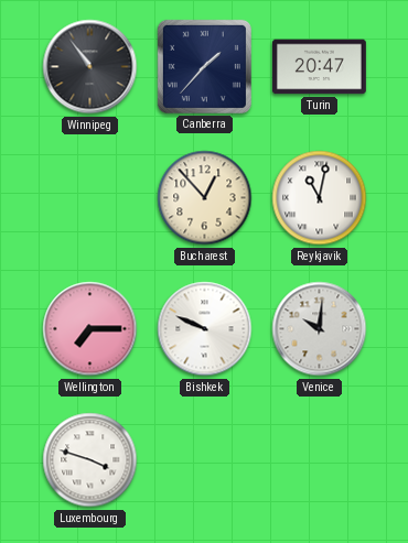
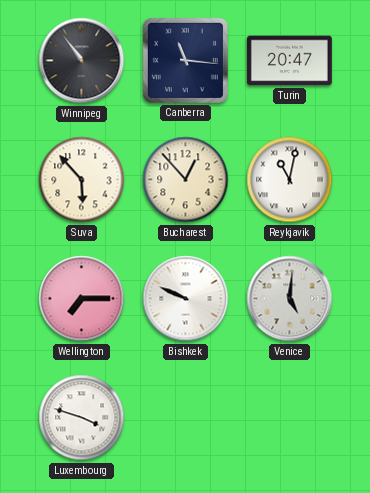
Canberra: 1:37 -> 11:16 (185, 60)
Suva: none -> 5:53 (82, 180)
Venice: 10:01 -> 5:01 (290, 299)
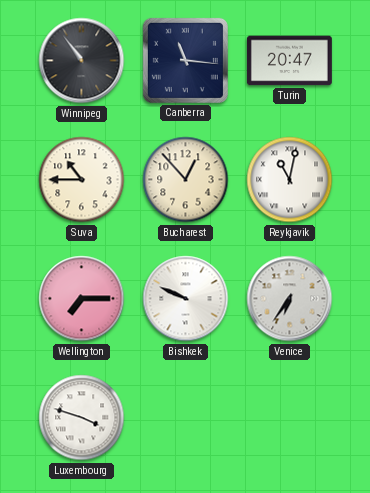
Suva: 5:53 -> 10:45 (82, 180)
Venice: 5:01 -> 6:36 (290, 299)
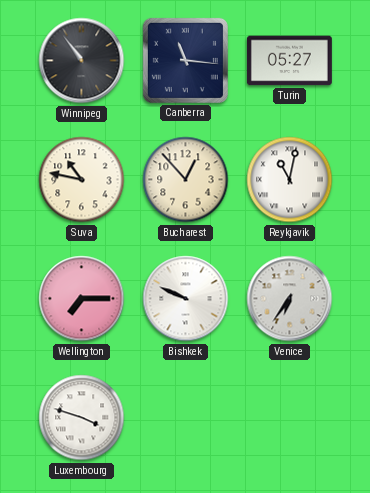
Turin: 20:47 -> 05:27 (289, 61)
Suva: 10:45 -> 10:47 (82, 180)
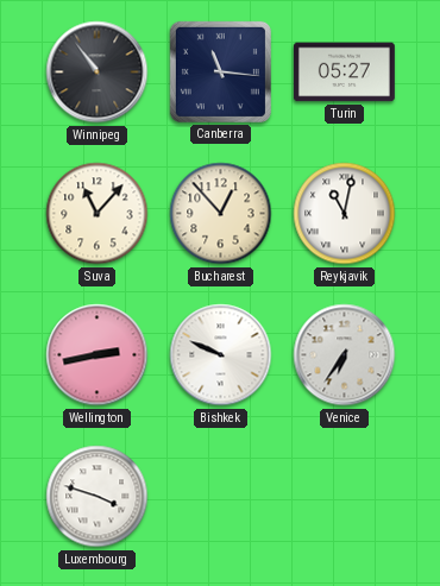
Suva: 10:47 -> 11:07 (98, 214)
Wellington: 7:15 -> 2:43 (98, 355)
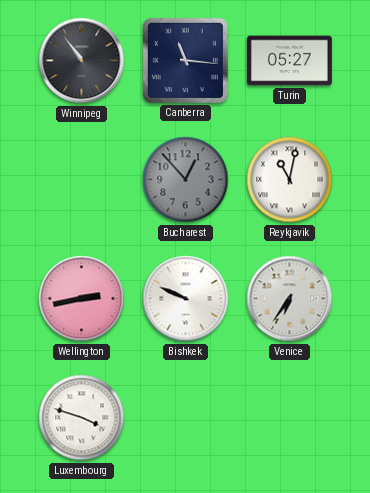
Suva: 11:07 -> none (98, 214)
Bucharest dial: cream -> grey (186, 180)
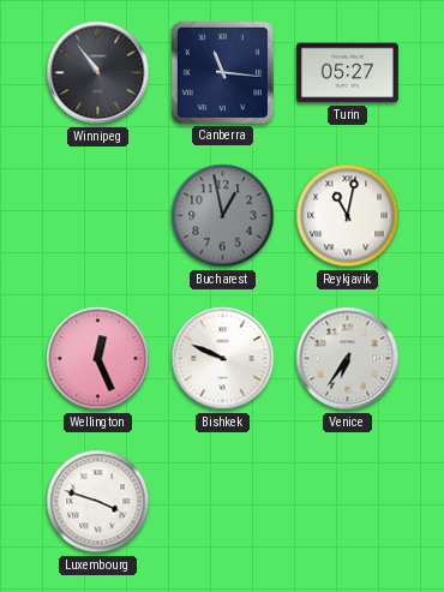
Bucharest: 12:53 -> 12:58 (223, 216)
Wellington: 2:43 -> 12:26 (98, 359)
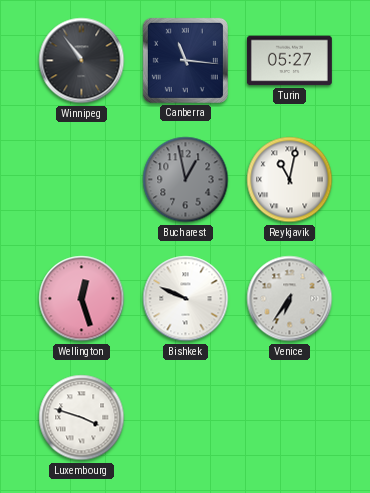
Wellington: 12:26 -> 12:27 (82, 299)
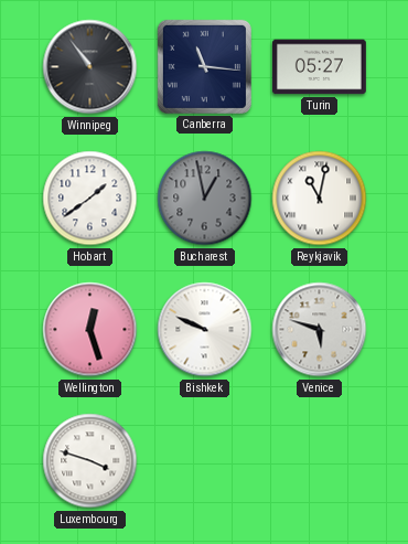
Hobart: none -> 1:39 (90, 199)
Venice: 6:36 -> 5:48 (320, 330)
